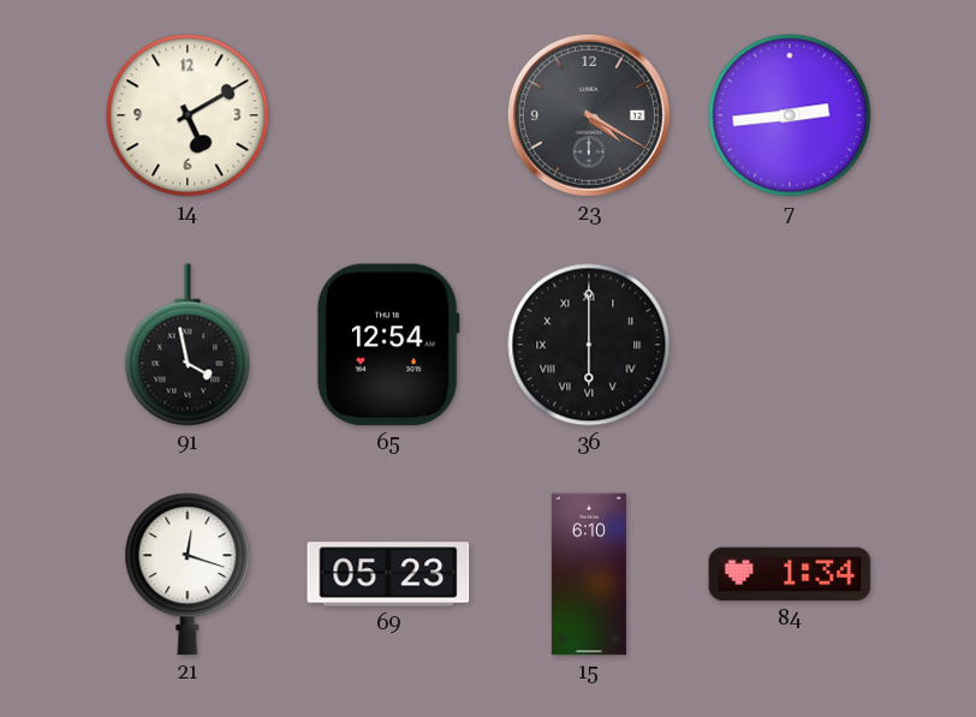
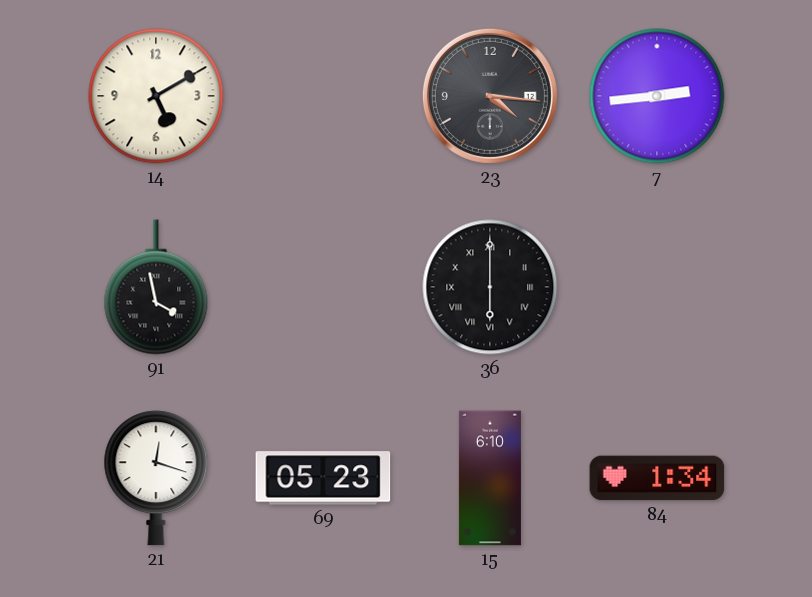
23: 4:20 -> 4:16 (490, 96)
65: 12:54 -> none (388, 345)
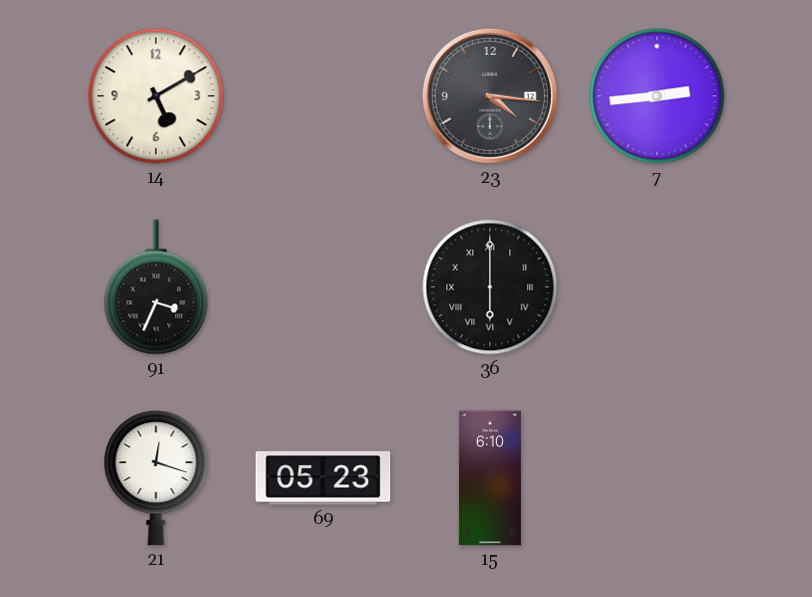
91: 3:58 -> 3:34 (156, 287)
84: 1:34 -> none (657, 478)
